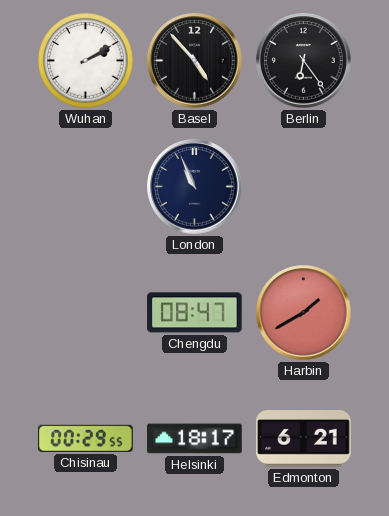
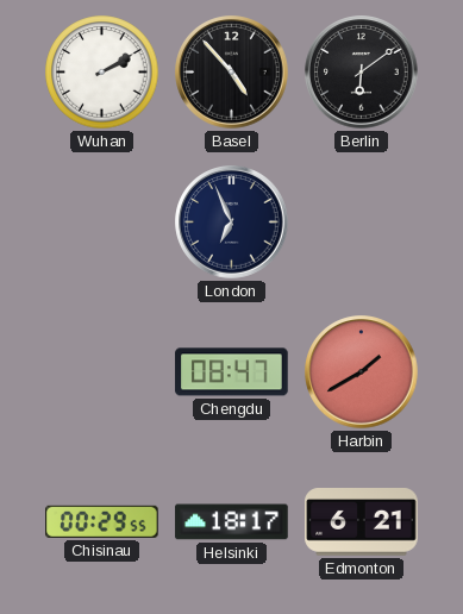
Berlin: 6:24 -> 6:09 (362, 73)
London: 10:56 -> 6:56 (232, 223)
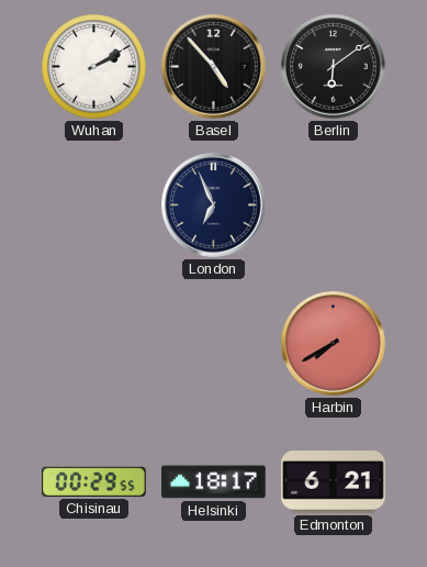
Chengdu: 08:47 -> none (232, 372)
Harbin: 1:40 -> 7:40 (334, 344)
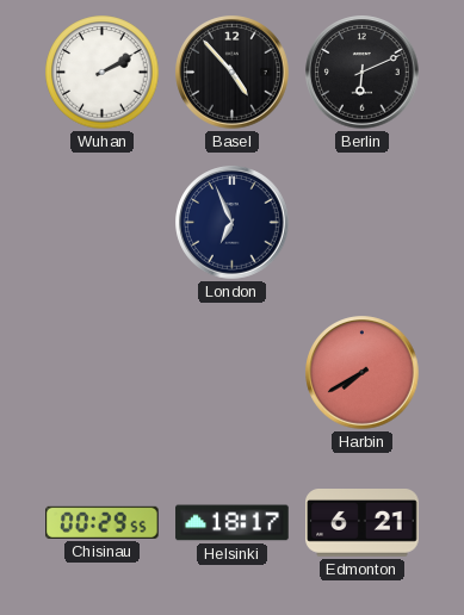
Berlin: 6:09 -> 6:11 (363, 73)
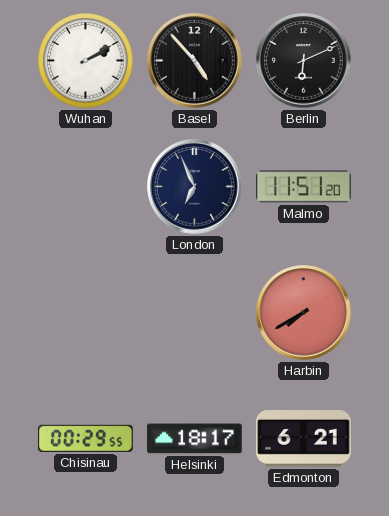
Malmo: none -> 11:51 (304, 187)
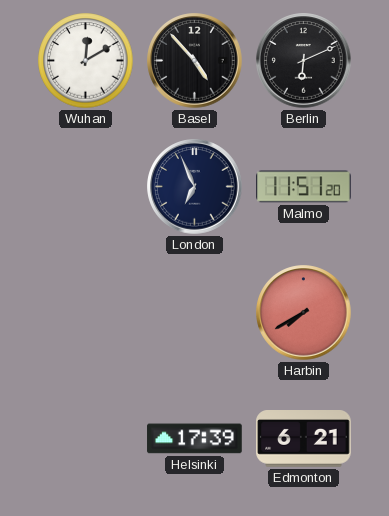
Wuhan: 2:10 -> 12:10 (86, 61)
Chisinau: 00:29 -> none (86, 438)
Helsinki: 18:17 -> 17:39 (195, 439)
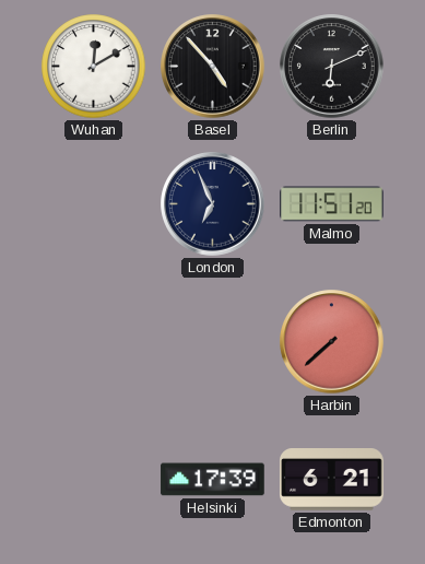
Harbin: 7:40 -> 7:38 (332, 342)
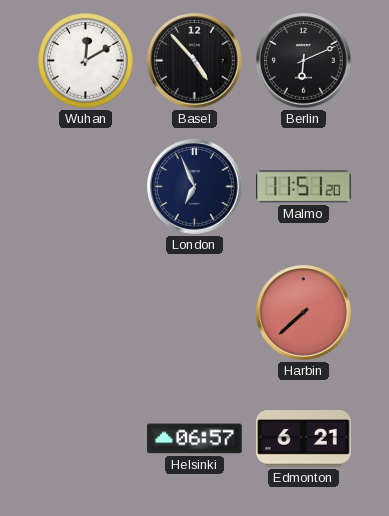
Helsinki: 17:39 -> 06:57 (195, 439)
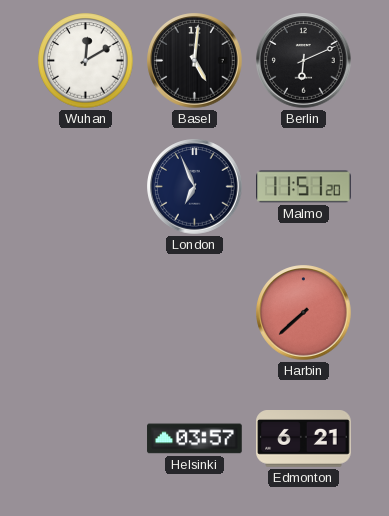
Basel: 4:53 -> 5:01 (195, 61)
Helsinki: 06:57 -> 03:57 (195, 439)
